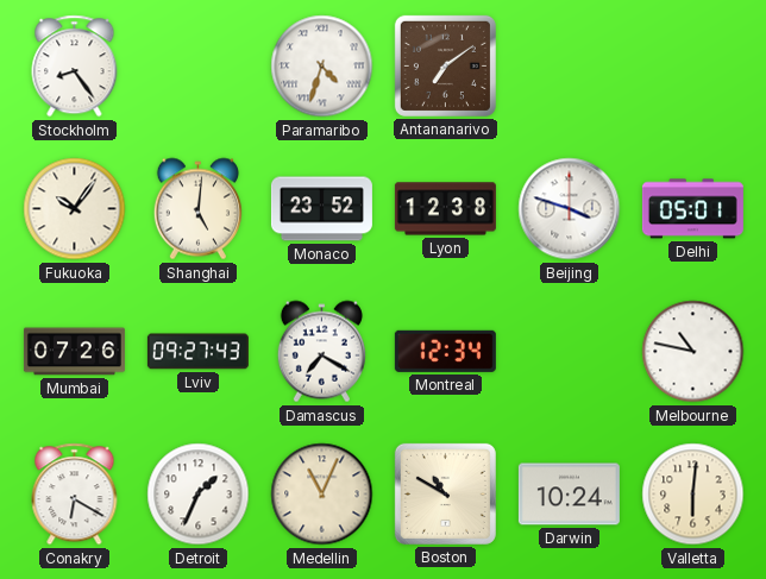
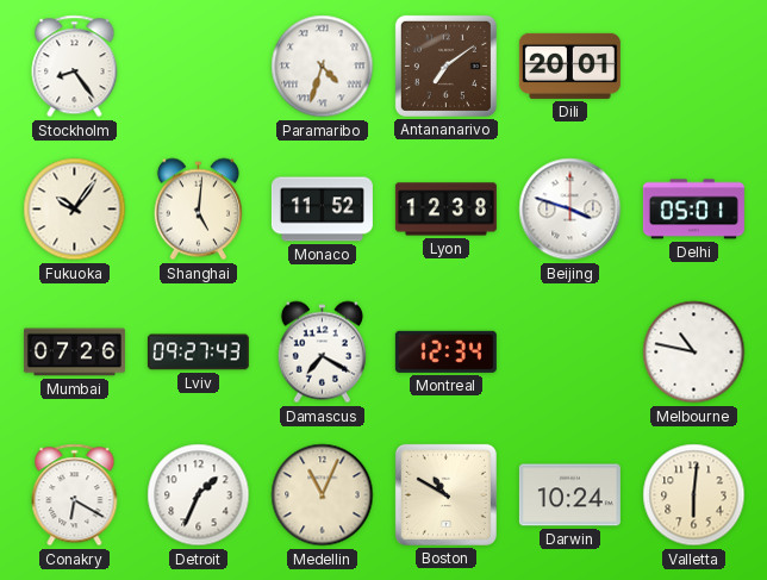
Dili: none -> 20:01 (569, 66)
Monaco: 23:52 -> 11:52 (322, 210)
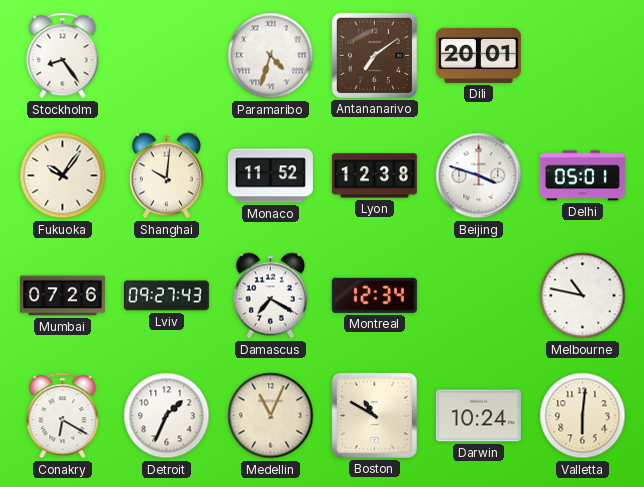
Shanghai: 5:01 -> 10:01 (166, 176)
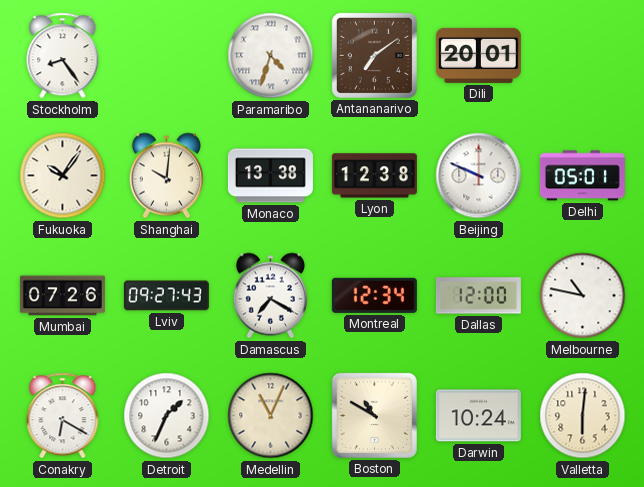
Monaco: 11:52 -> 13:38 (270, 176)
Beijing: 3:48 -> 9:49 (479, 176)
Dallas: none -> 12:00 (478, 296)
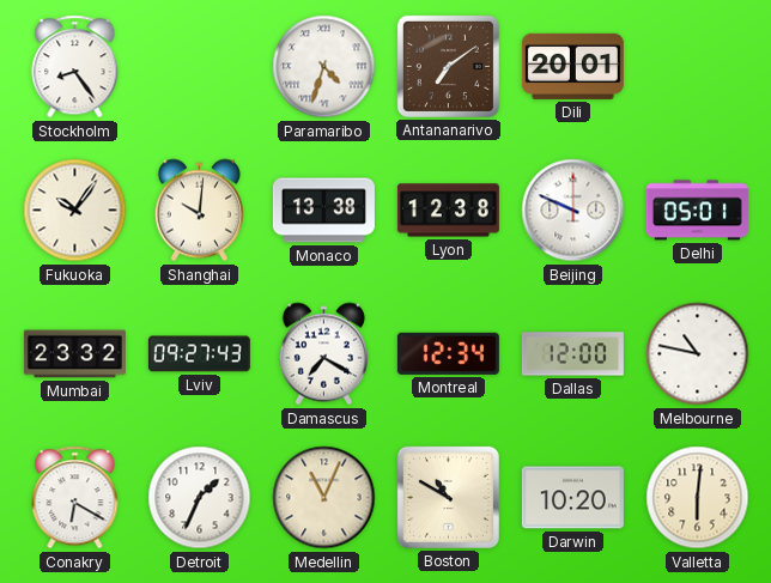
Mumbai: 07:26 -> 23:32 (74, 354)
Darwin: 10:24 -> 10:20 (572, 498)
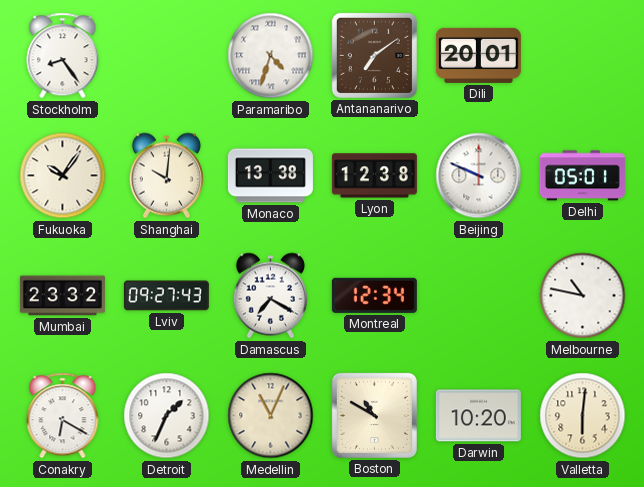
Dallas: 12:00 -> none (572, 354)
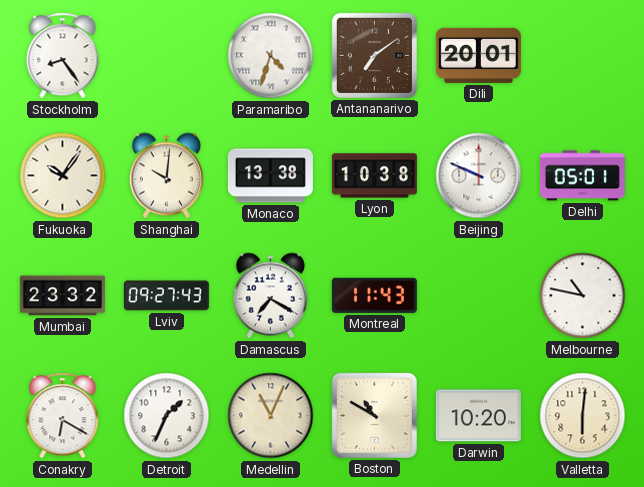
Lyon: 12:38 -> 10:38 (374, 176)
Montreal: 12:34 -> 11:43 (374, 295)
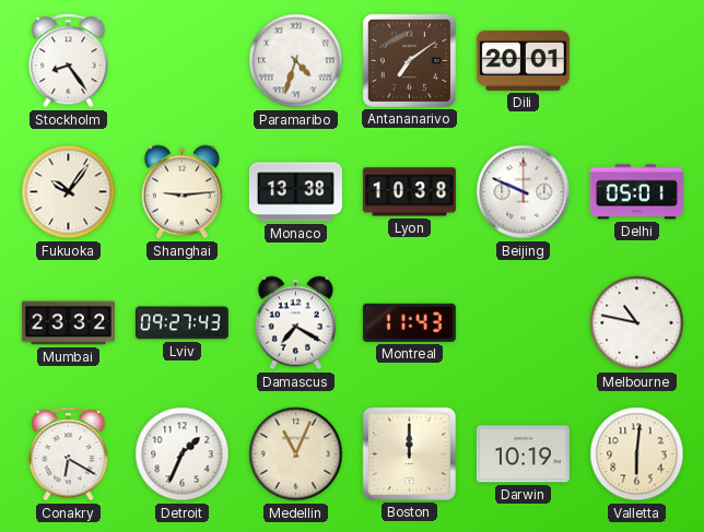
Shanghai: 10:01 -> 9:14 (181, 192)
Boston: 10:50 -> 12:00 (409, 453)
Darwin: 10:20 -> 10:19 (523, 454)
